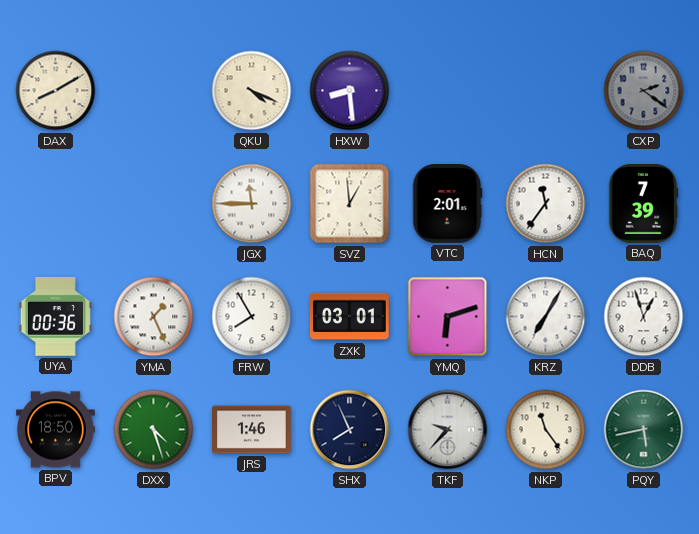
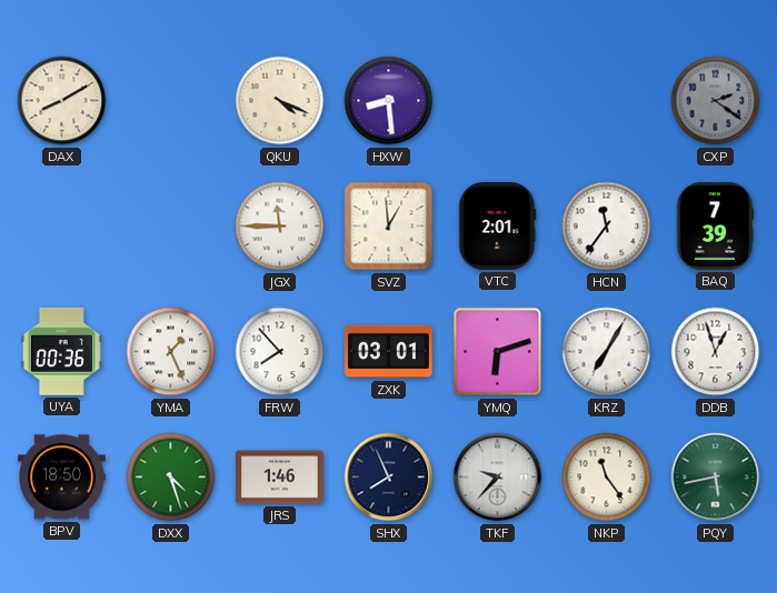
FRW: 7:55 -> 7:53 (280, 352)
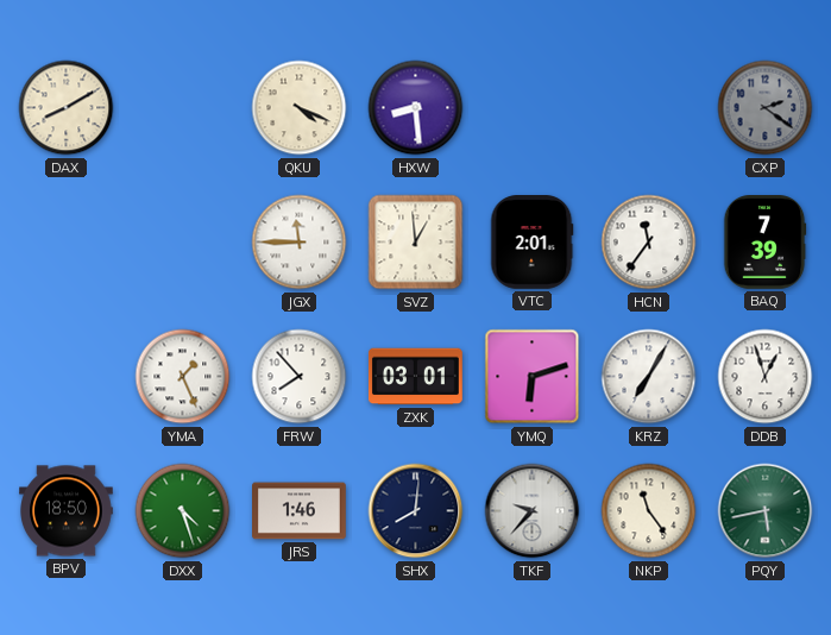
UYA: 00:36 -> none (61, 351)
SHX: 7:56 -> 8:01 (416, 511)
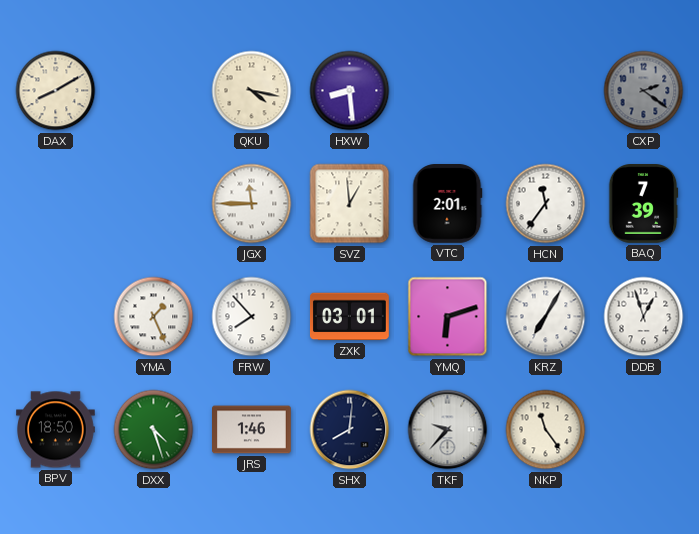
QKU: 4:19 -> 4:17 (252, 91)
PQY: 5:43 -> none (766, 511)
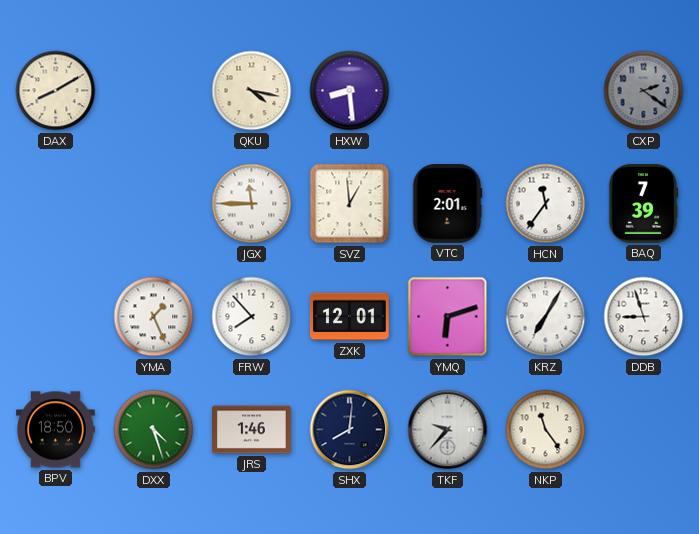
ZXK: 03:01 -> 12:01 (350, 317)
DDB: 12:57 -> 8:57 (644, 317)
